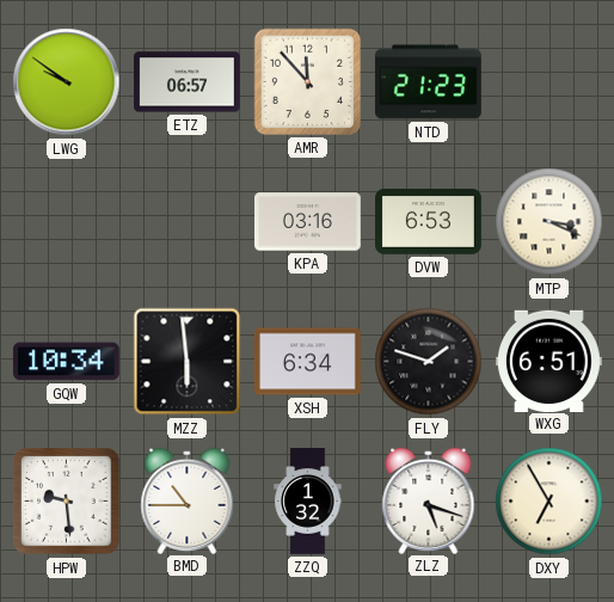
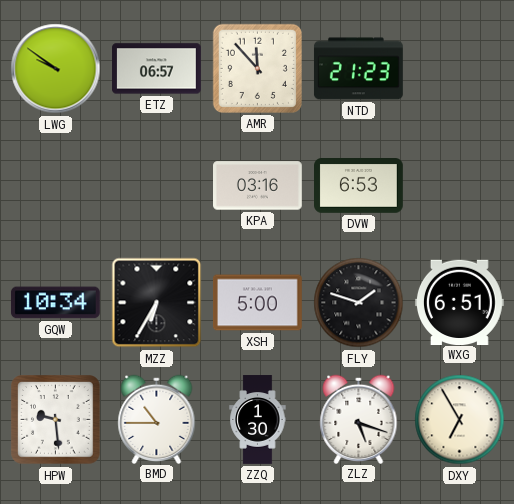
MTP: 3:19 -> none (549, 222)
MZZ: 5:59 -> 6:35 (157, 303)
XSH: 6:34 -> 5:00 (258, 303)
ZZQ: 1:32 -> 1:30 (258, 420)
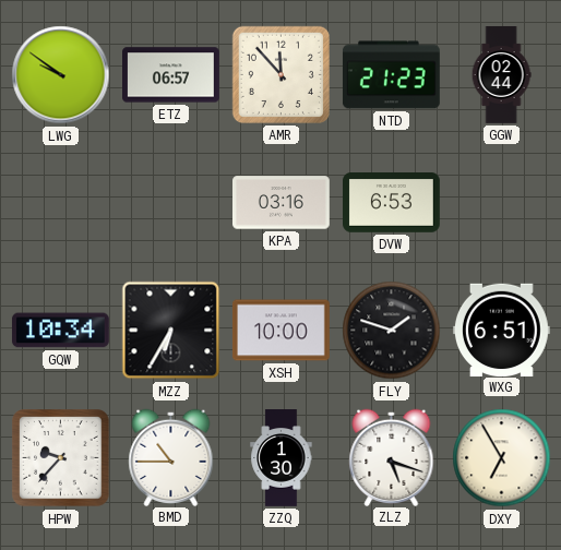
GGW: none -> 02:44 (501, 75)
XSH: 5:00 -> 10:00 (282, 331)
HPW: 9:29 -> 9:37 (61, 458)
